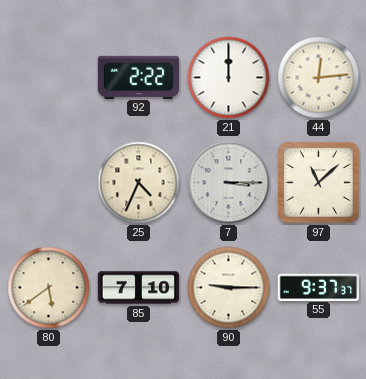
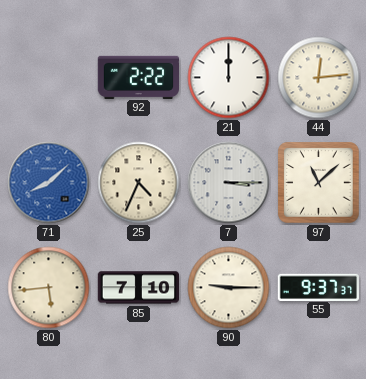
71: none -> 8:08 (49, 183)
80: 5:39 -> 5:44 (49, 288)
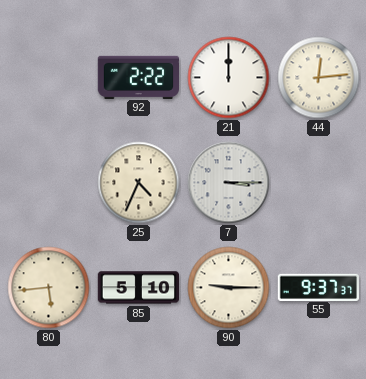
71: 8:08 -> none (49, 183)
97: 11:08 -> none (319, 183)
85: 7:10 -> 5:10 (138, 288)
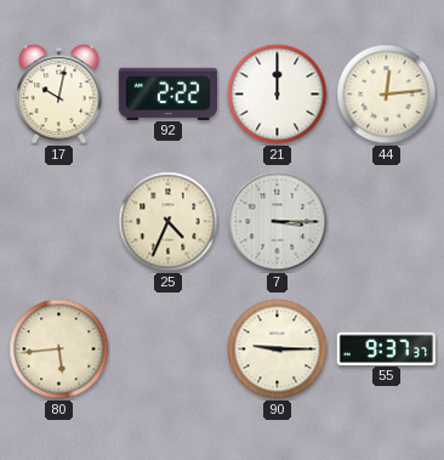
17: none -> 10:02 (59, 95)
85: 5:10 -> none (138, 288)
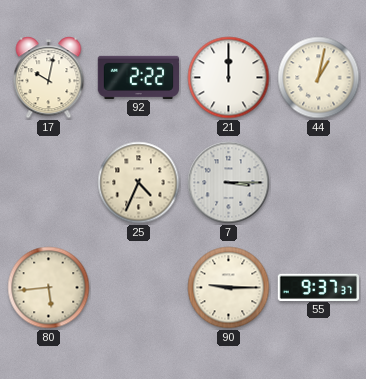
44: 12:14 -> 1:02 (319, 78)
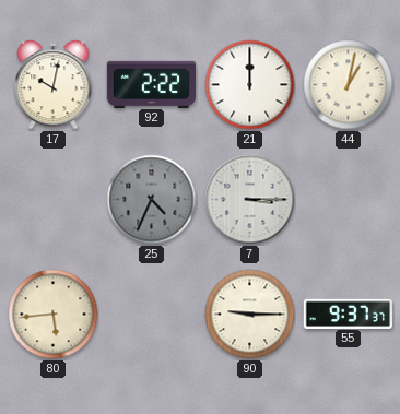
25 dial: cream -> grey (152, 200)
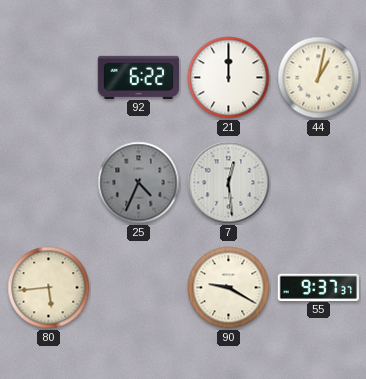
17: 10:02 -> none (54, 85)
92: 2:22 -> 6:22 (138, 77)
7: 3:15 -> 12:29 (229, 183)
90: 9:15 -> 9:20 (229, 288)
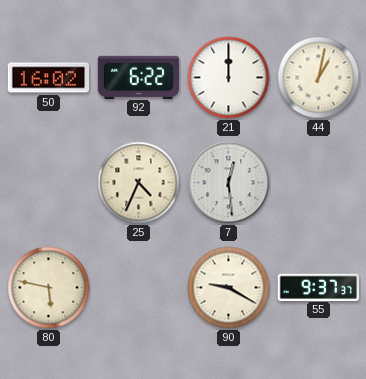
50: none -> 16:02 (48, 78)
25 dial: grey -> cream (139, 183)
80: 5:44 -> 5:47 (49, 288)
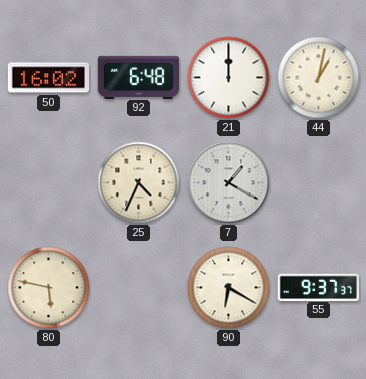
92: 6:22 -> 6:48 (138, 77)
7: 12:29 -> 1:20 (229, 183)
90: 9:20 -> 6:20 (229, 288)
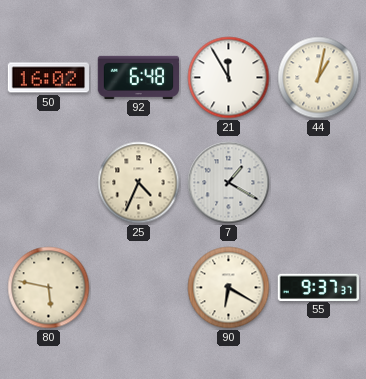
21: 12:00 -> 11:55 (229, 78)
